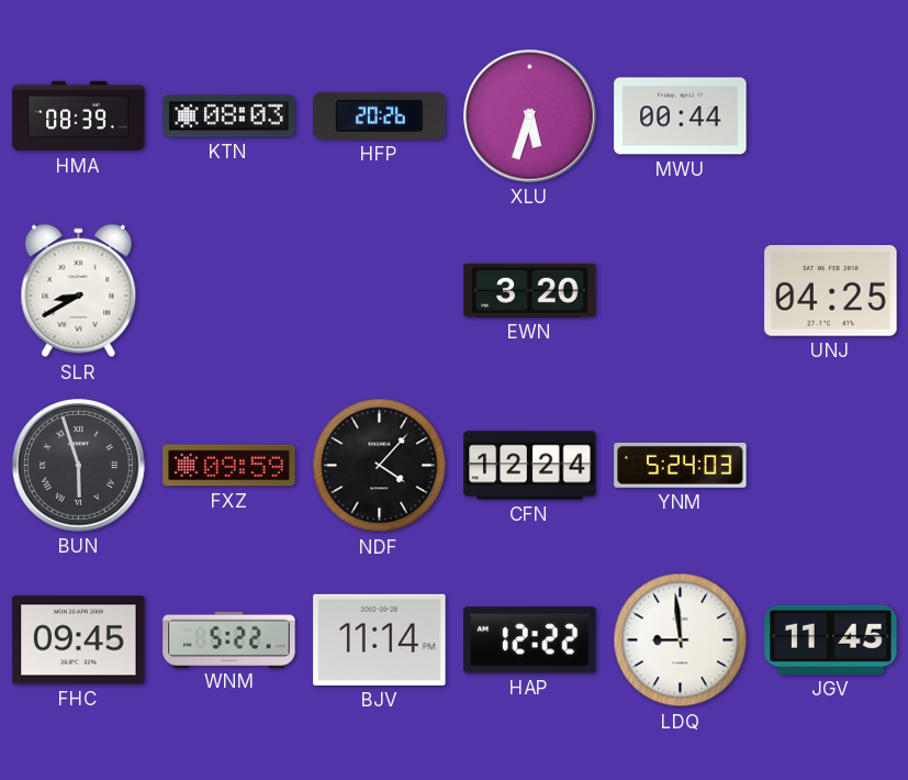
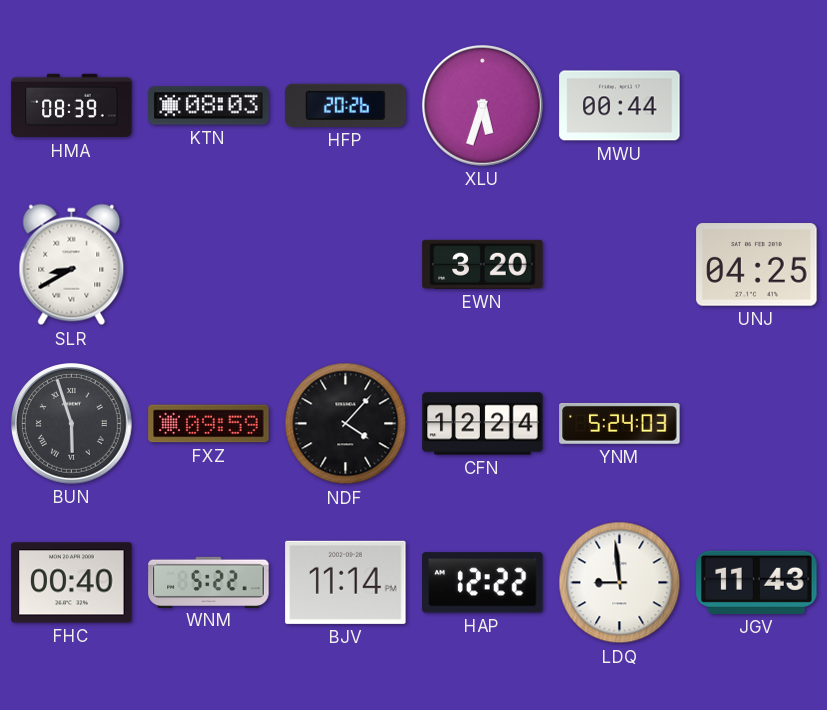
FHC: 09:45 -> 00:40 (72, 583)
JGV: 11:45 -> 11:43 (757, 582)
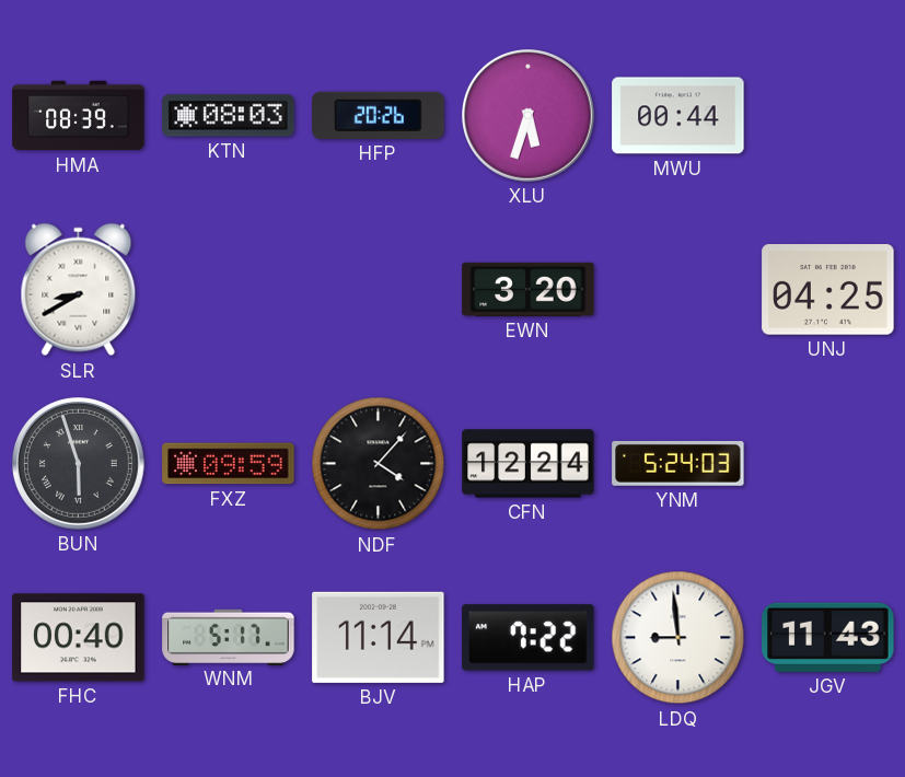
WNM: 5:22 -> 5:17 (229, 637)
HAP: 12:22 -> 7:22 (529, 638)
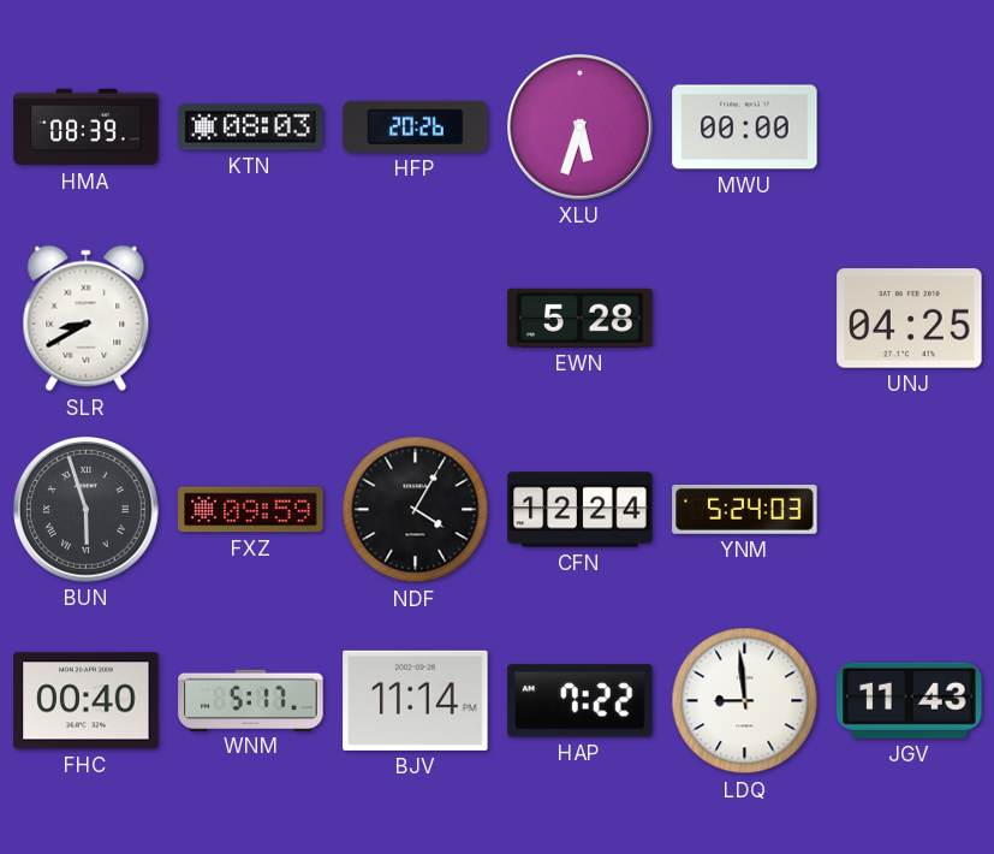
MWU: 00:44 -> 00:00 (745, 127)
EWN: 3:20 -> 5:28 (581, 318)
NDF: 4:07 -> 4:05 (416, 510)
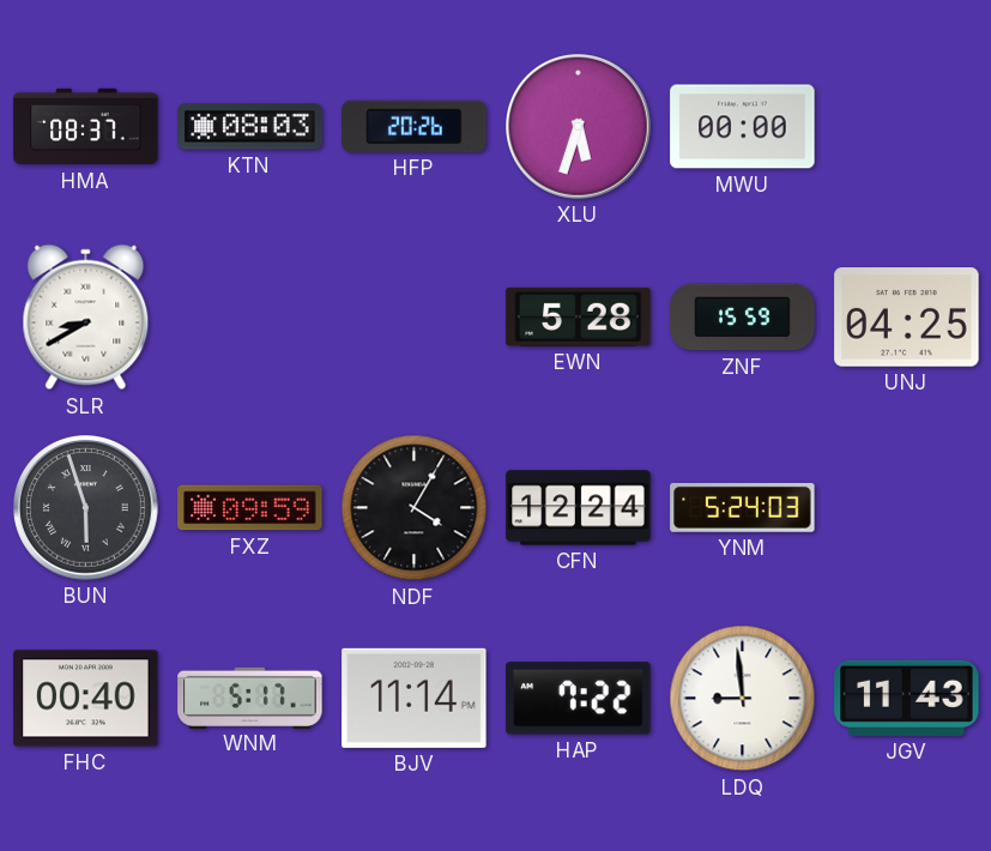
HMA: 08:39 -> 08:37 (86, 127)
ZNF: none -> 15:59 (743, 318)
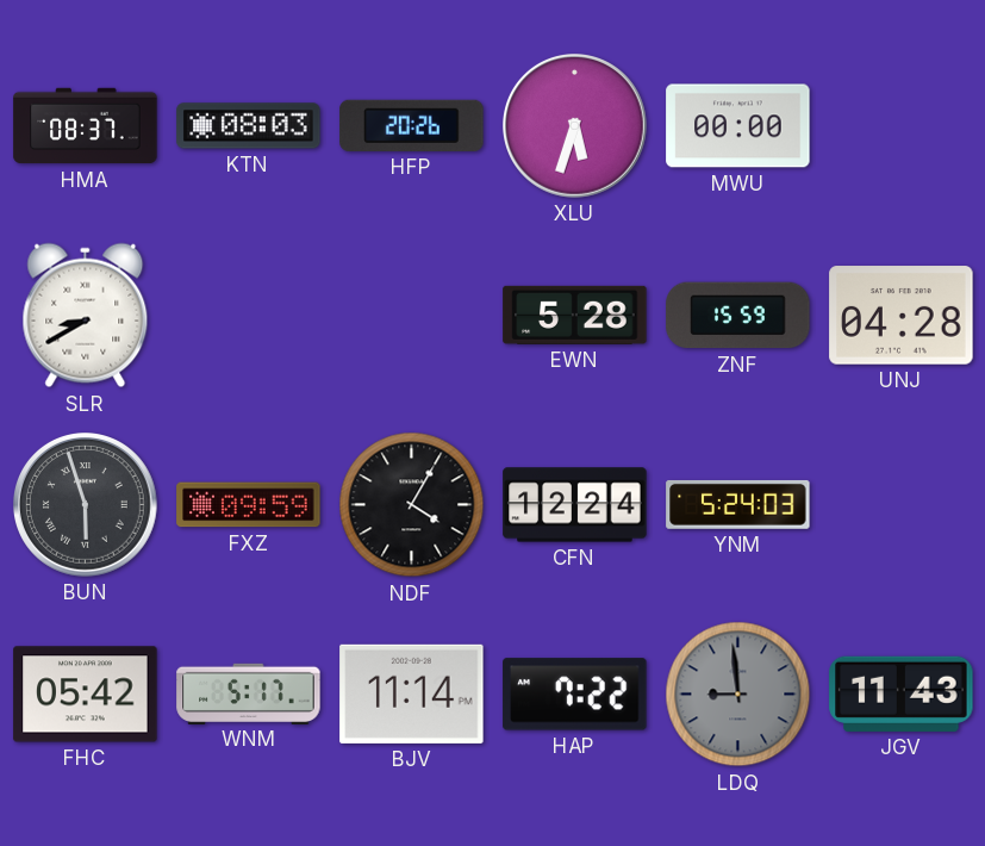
UNJ: 04:25 -> 04:28 (902, 316)
FHC: 00:40 -> 05:42 (86, 695)
LDQ dial: white -> grey (738, 695)
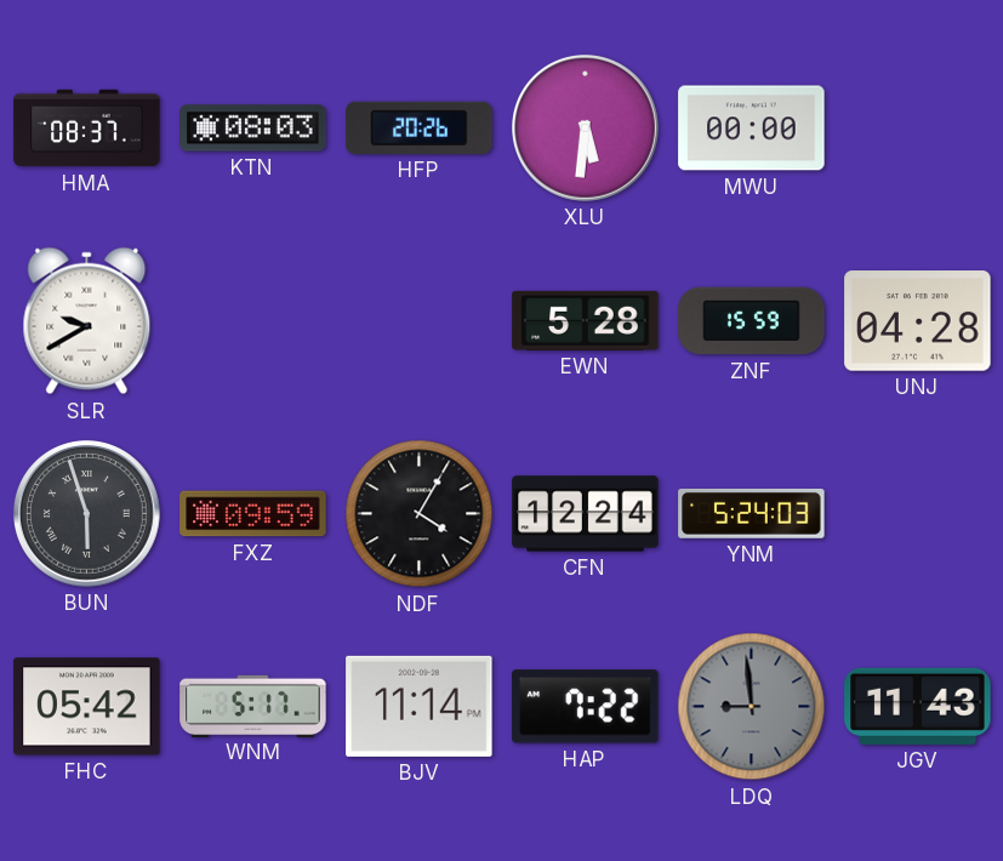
XLU: 5:33 -> 5:31 (586, 129)
SLR: 8:40 -> 9:40 (87, 321)
